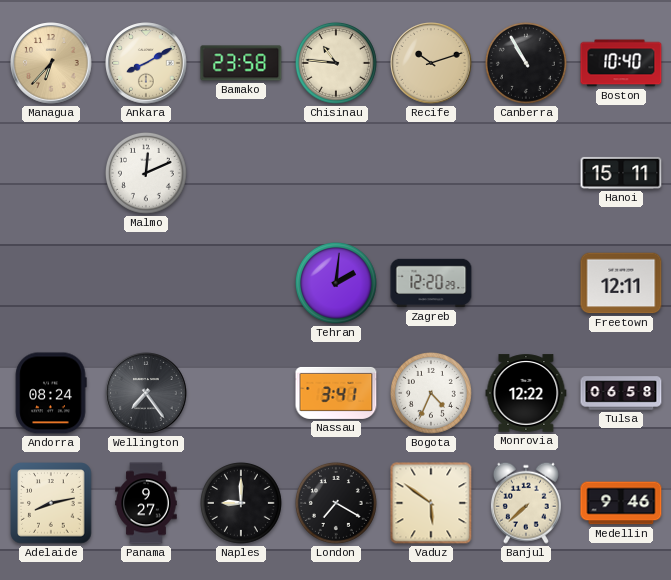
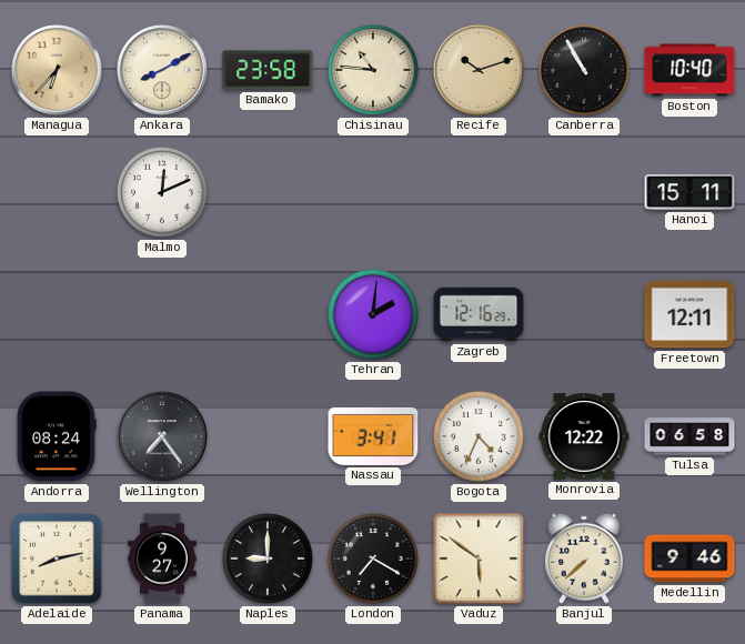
Zagreb: 12:20 -> 12:16 (479, 314)
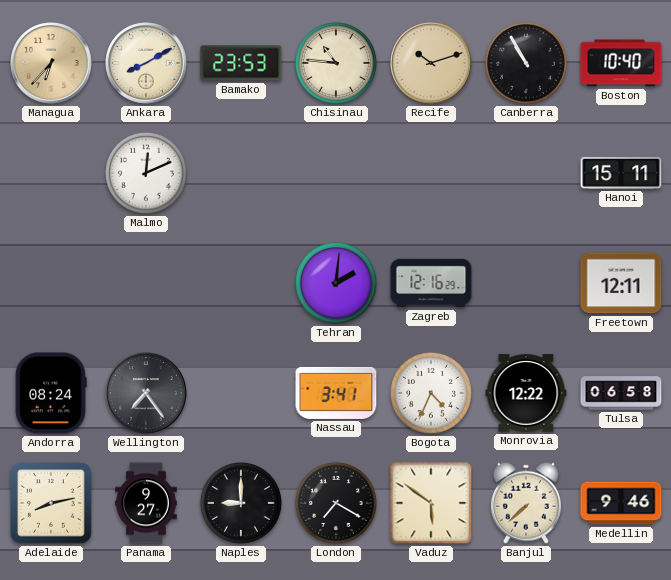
Bamako: 23:58 -> 23:53 (241, 63)
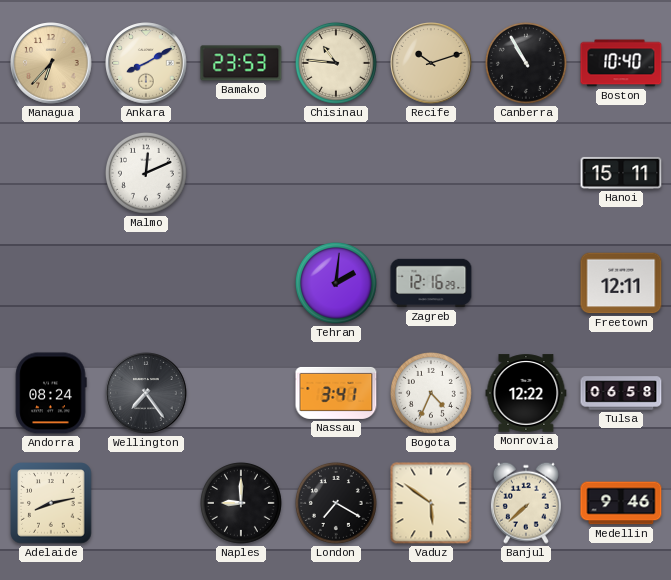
Panama: 9:27 -> none (146, 503)
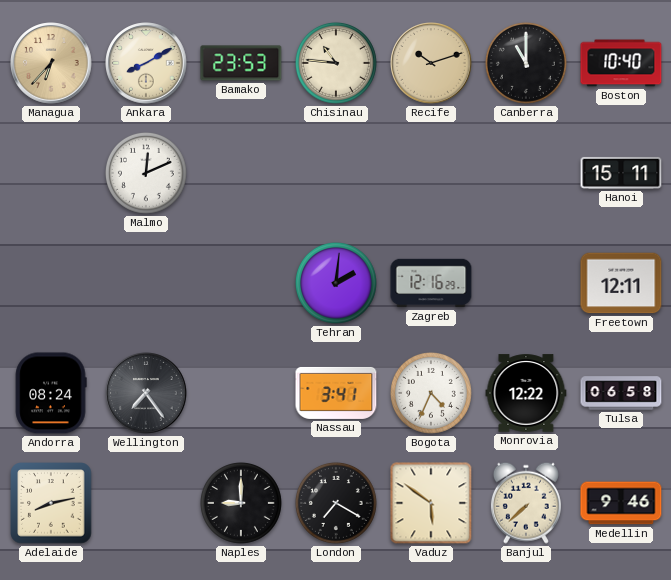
Canberra: 10:55 -> 11:00 (526, 63)
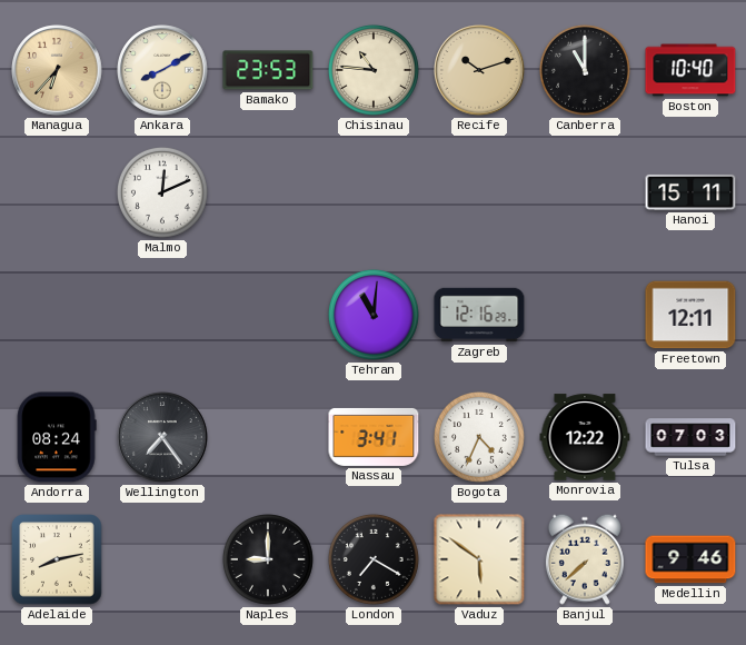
Tehran: 2:01 -> 11:01 (374, 315)
Tulsa: 06:58 -> 07:03 (690, 437)
